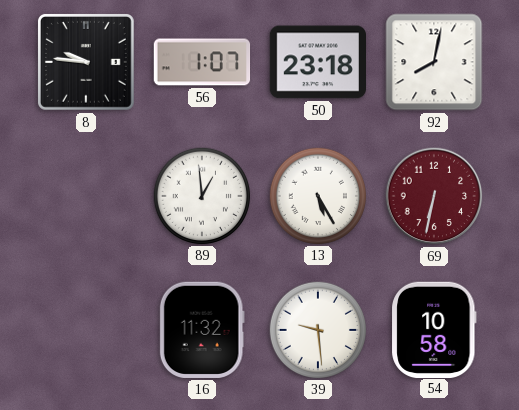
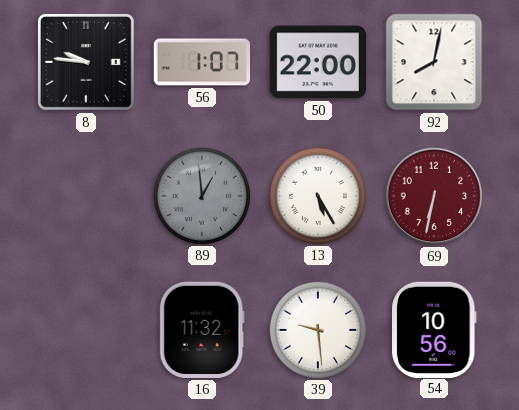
50: 23:18 -> 22:00 (317, 62)
89 dial: white -> grey (201, 195)
54: 10:58 -> 10:56 (434, 329)
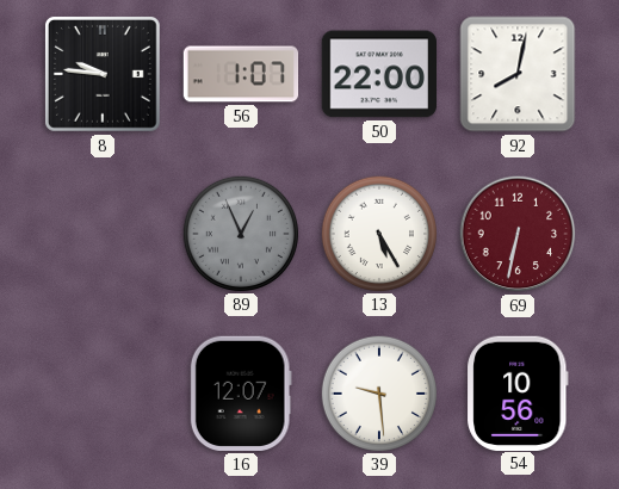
89: 12:59 -> 12:56 (240, 233)
16: 11:32 -> 12:07 (241, 394)
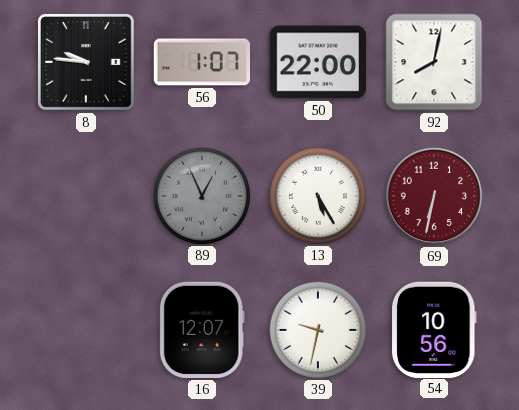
39: 9:29 -> 9:32 (317, 329)
